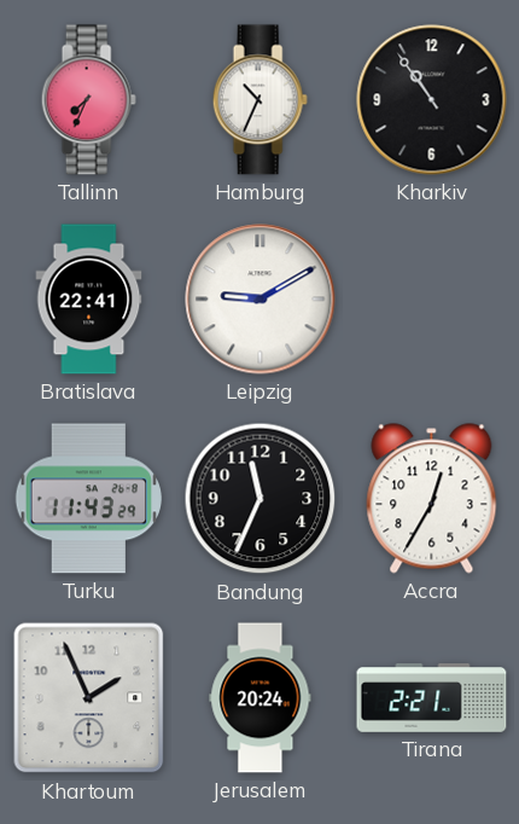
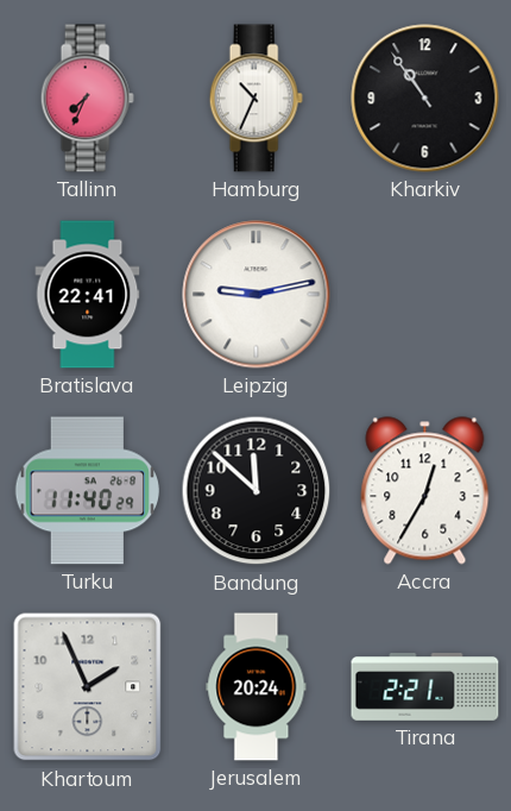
Leipzig: 9:10 -> 9:13 (257, 295)
Turku: 11:43 -> 11:40 (88, 491)
Bandung: 11:34 -> 11:52 (257, 491)
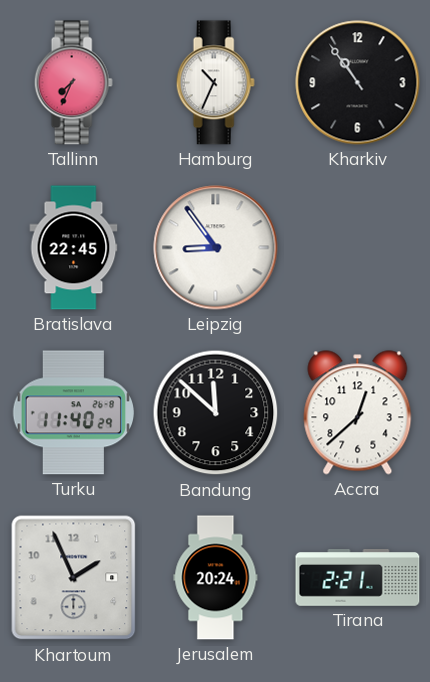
Bratislava: 22:41 -> 22:45 (74, 248)
Leipzig: 9:13 -> 8:54 (216, 248)
Accra: 12:35 -> 12:38 (358, 413)
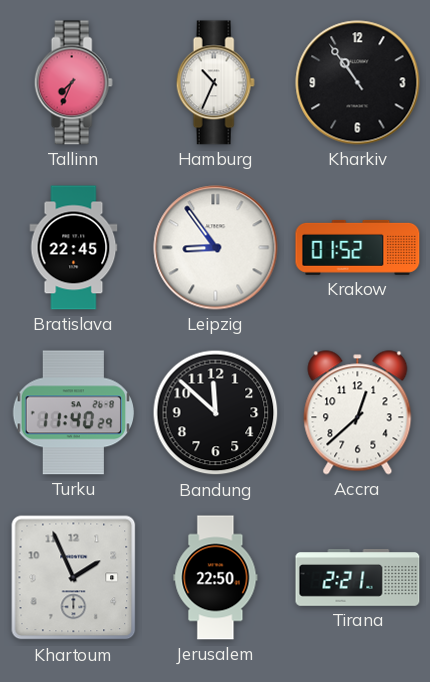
Krakow: none -> 01:52 (358, 247)
Jerusalem: 20:24 -> 22:50 (216, 578)
